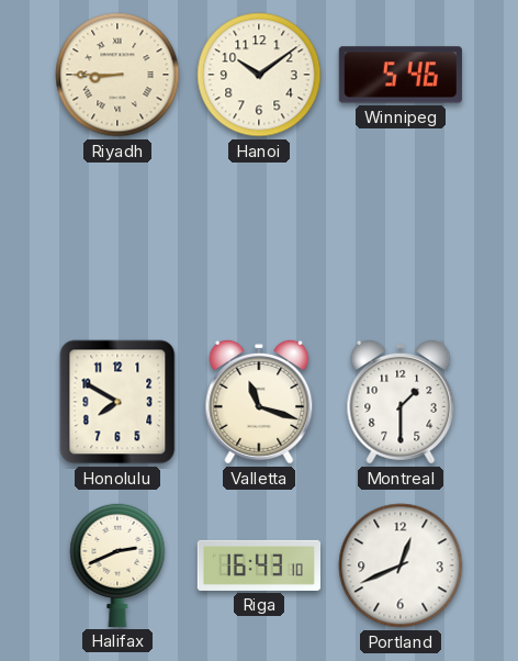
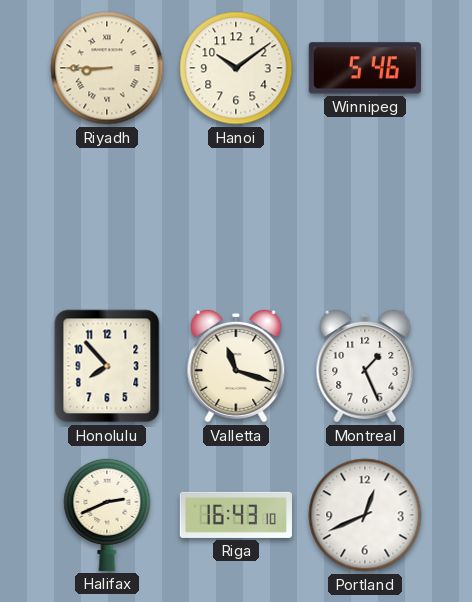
Honolulu: 7:50 -> 7:53 (107, 366)
Montreal: 1:30 -> 1:26 (365, 366)
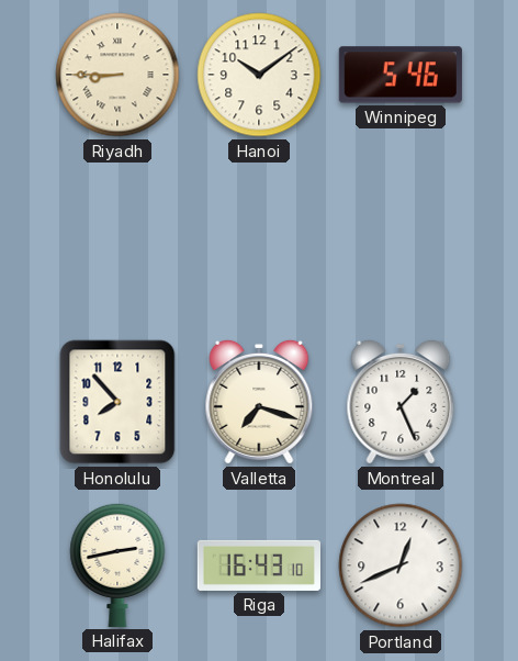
Valletta: 11:18 -> 7:18 (259, 402)
Halifax: 2:41 -> 2:43 (117, 564)
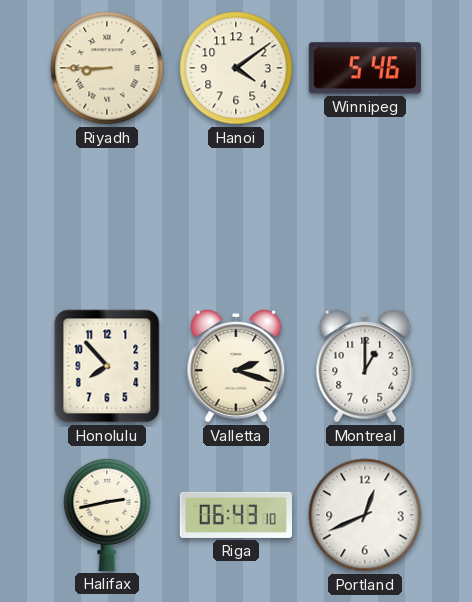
Hanoi: 10:09 -> 4:09 (236, 68)
Valletta: 7:18 -> 2:18 (236, 366)
Montreal: 1:26 -> 1:00 (365, 366)
Riga: 16:43 -> 06:43 (235, 515)
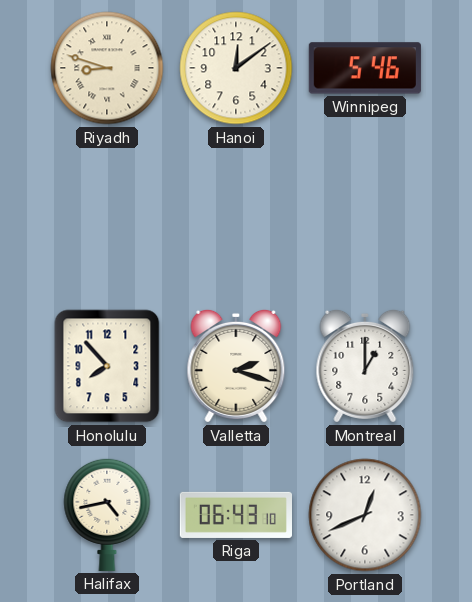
Riyadh: 8:45 -> 8:48 (107, 68)
Hanoi: 4:09 -> 12:09 (236, 68)
Halifax: 2:43 -> 4:43 (107, 514)
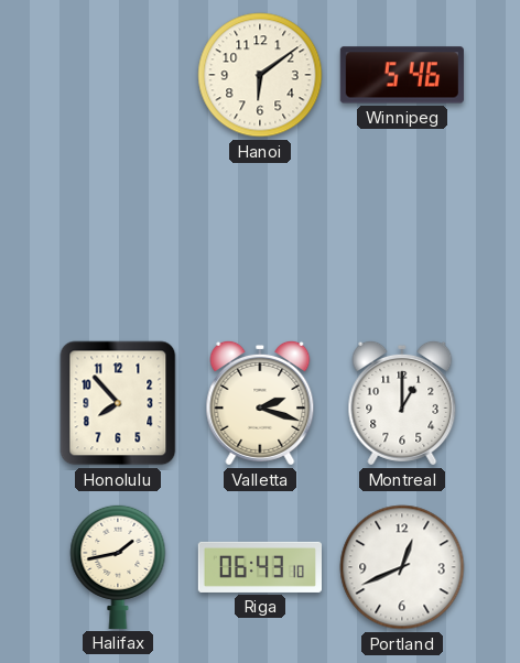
Riyadh: 8:48 -> none (107, 68)
Hanoi: 12:09 -> 6:09 (260, 75)
Halifax: 4:43 -> 1:43 (118, 566)
